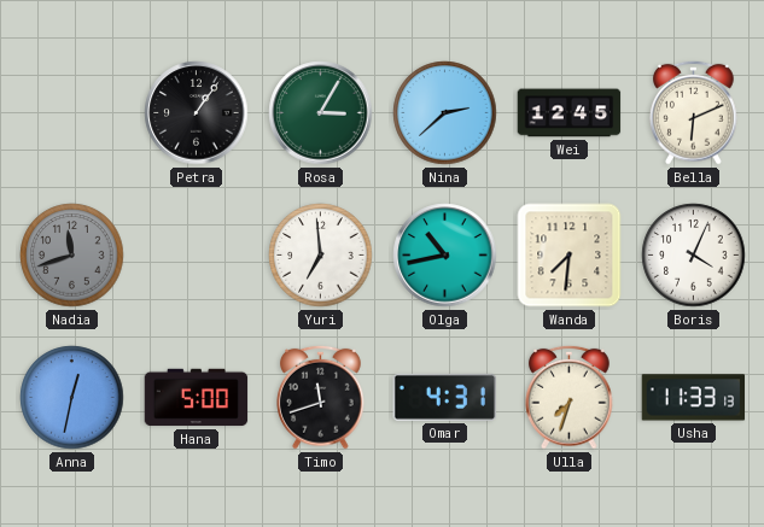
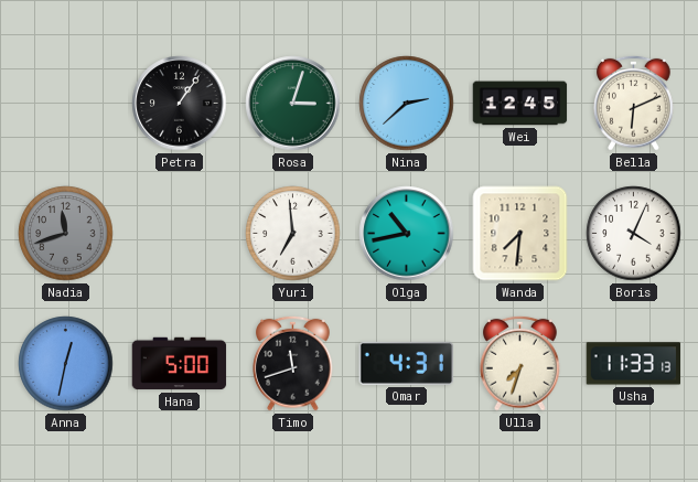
Rosa: 3:05 -> 3:03 (293, 104)
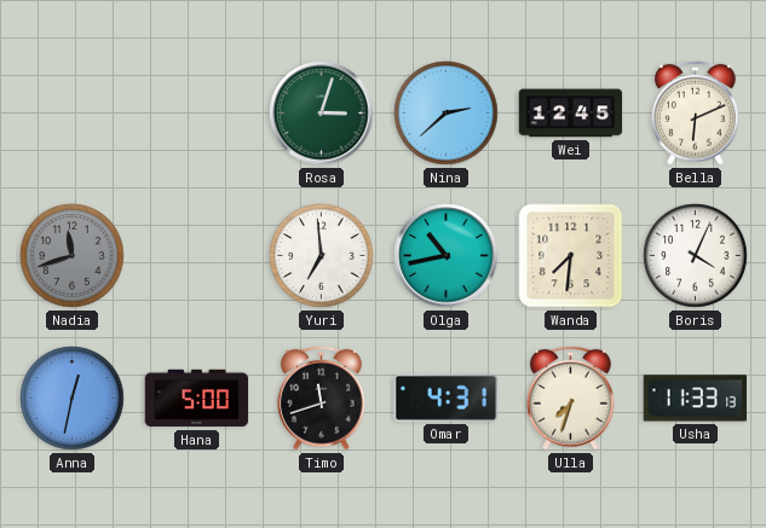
Petra: 1:06 -> none (180, 104)
